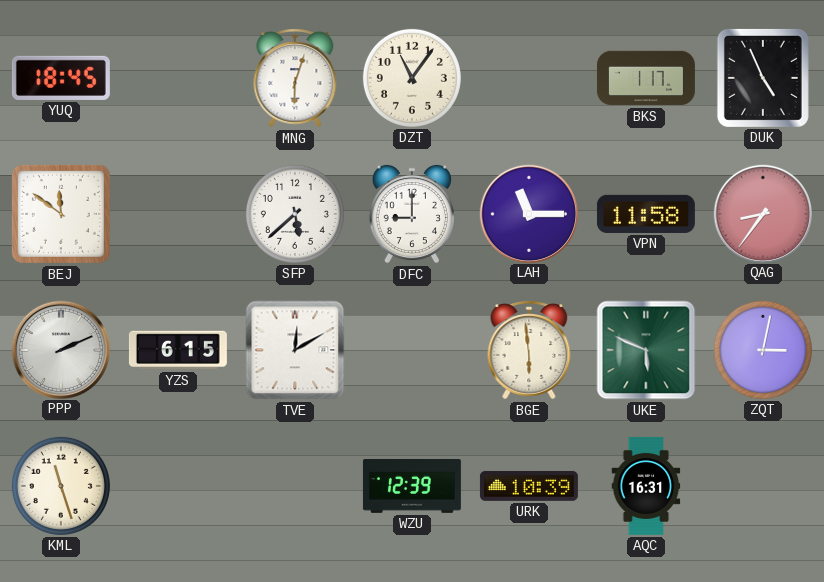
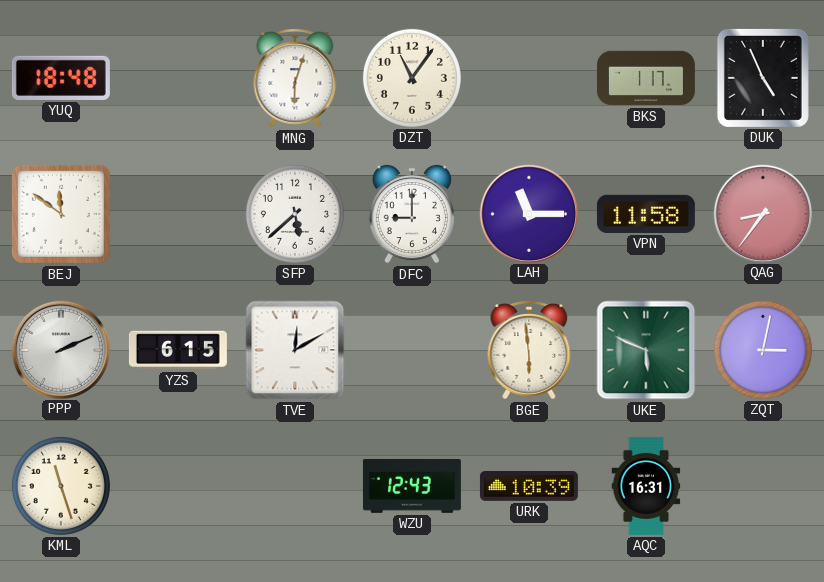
YUQ: 18:45 -> 18:48 (61, 78)
WZU: 12:39 -> 12:43 (412, 486)
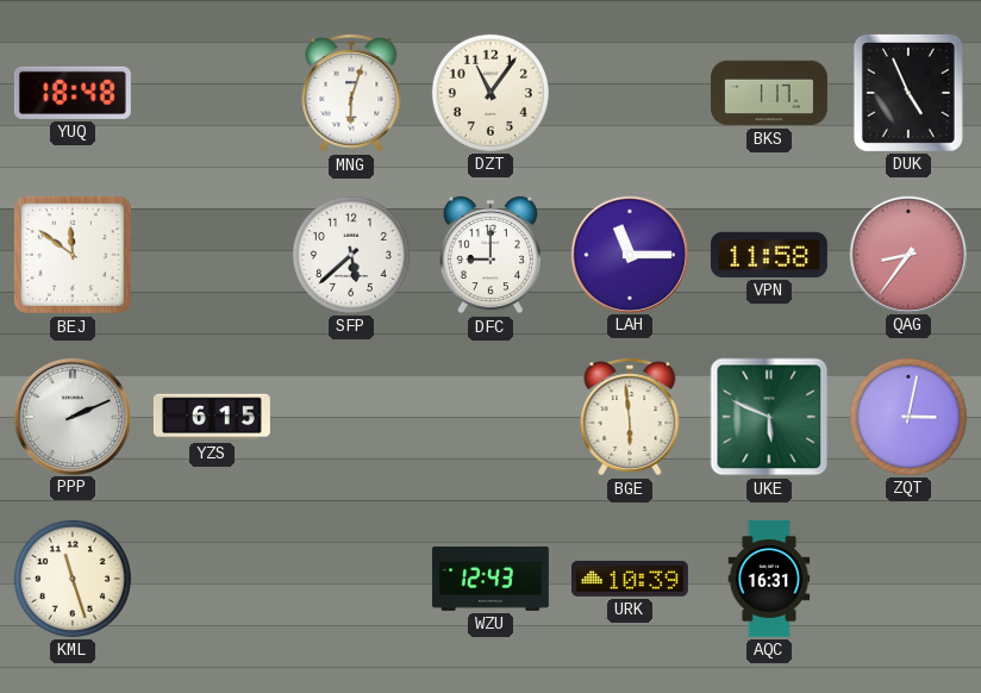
TVE: 12:10 -> none (295, 350)
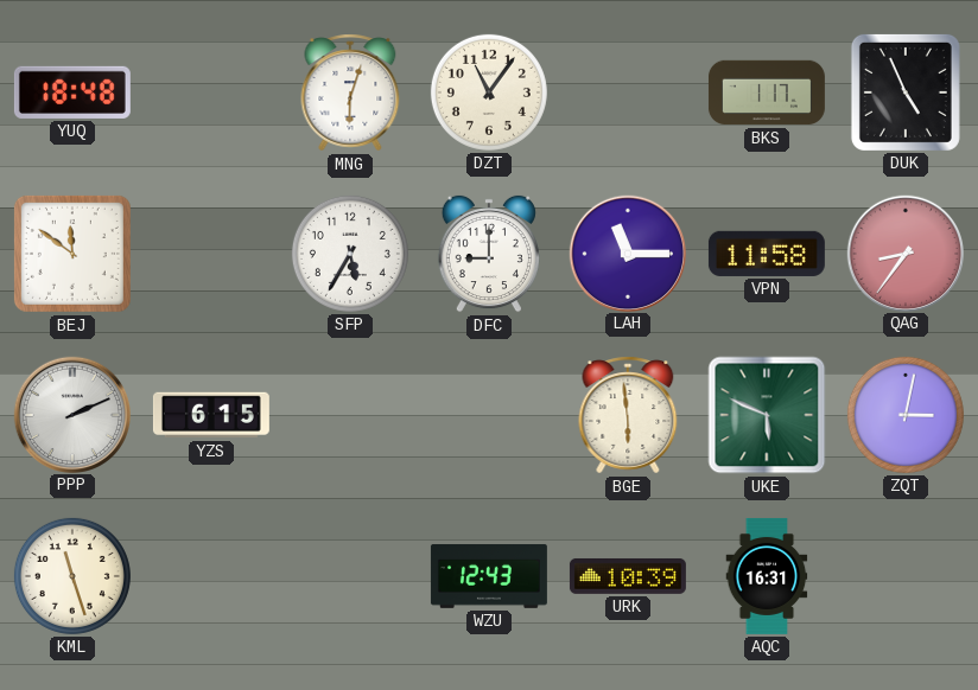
SFP: 5:38 -> 5:35 (350, 254)
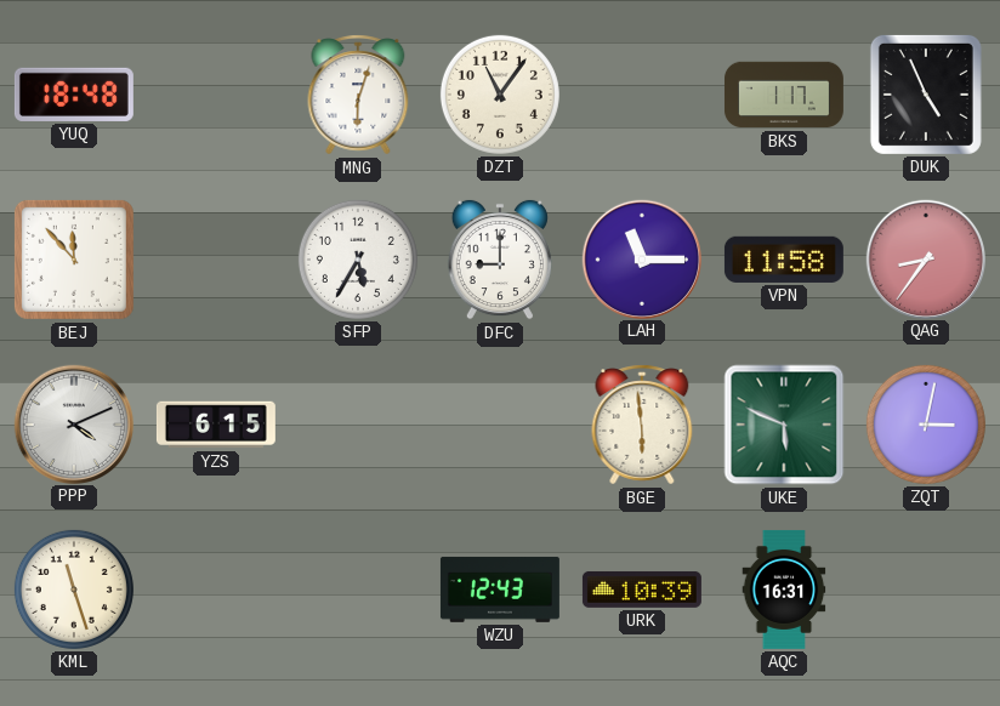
BEJ: 11:51 -> 11:53 (74, 260)
PPP: 2:11 -> 4:11 (73, 423)
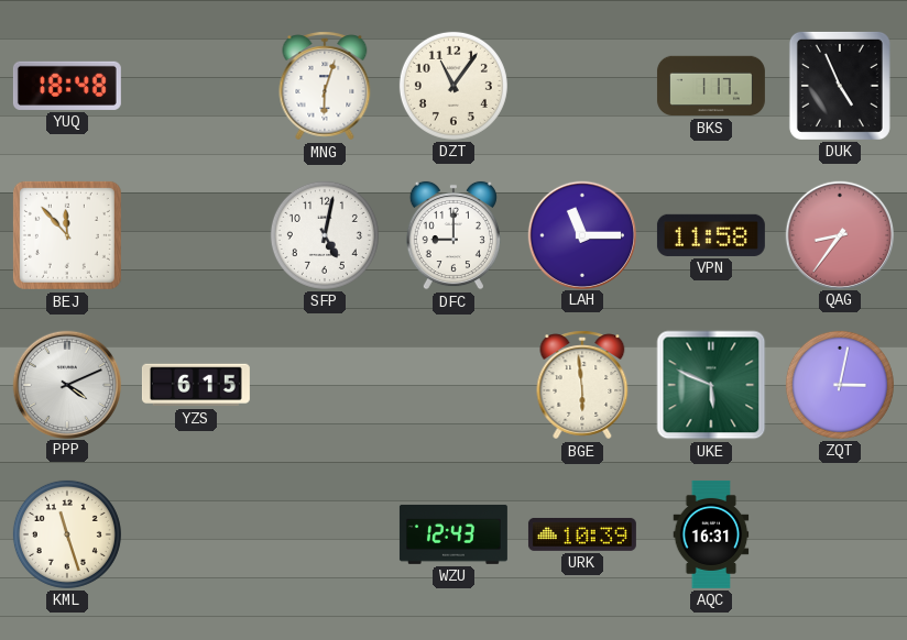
SFP: 5:35 -> 5:02 (325, 235)
